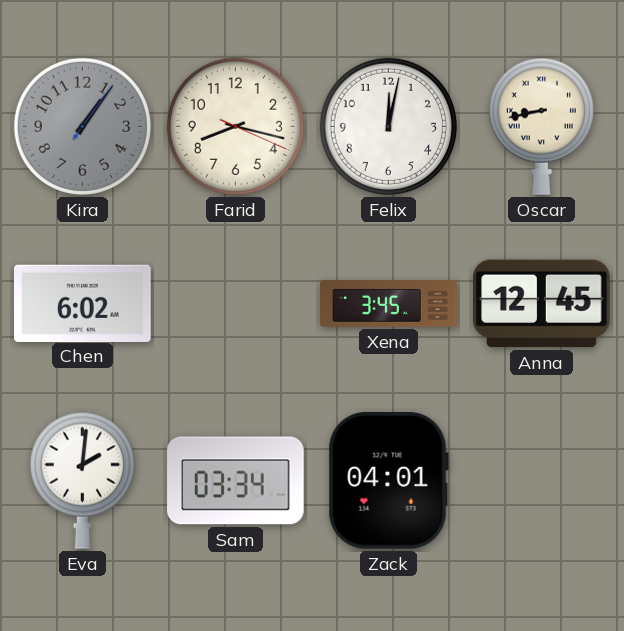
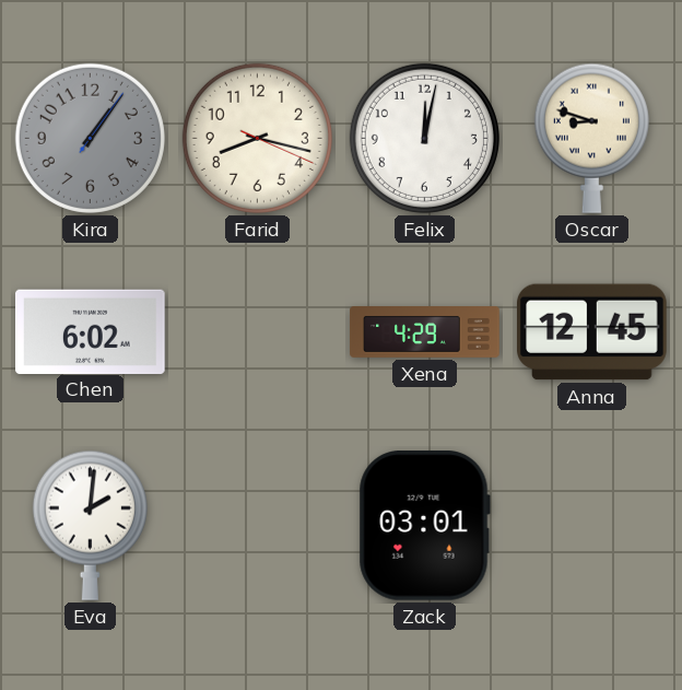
Oscar: 8:43 -> 8:48 (591, 138)
Xena: 3:45 -> 4:29 (425, 332)
Sam: 03:34 -> none (236, 481)
Zack: 04:01 -> 03:01 (424, 526)
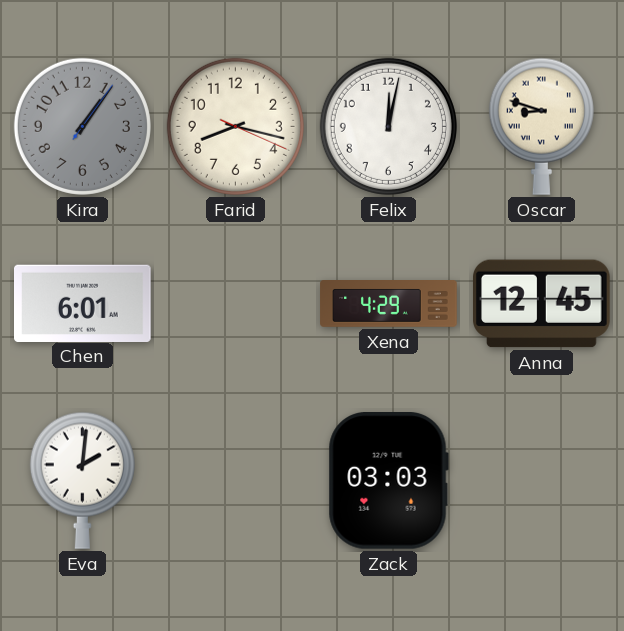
Chen: 6:02 -> 6:01 (83, 303)
Zack: 03:01 -> 03:03 (388, 481)
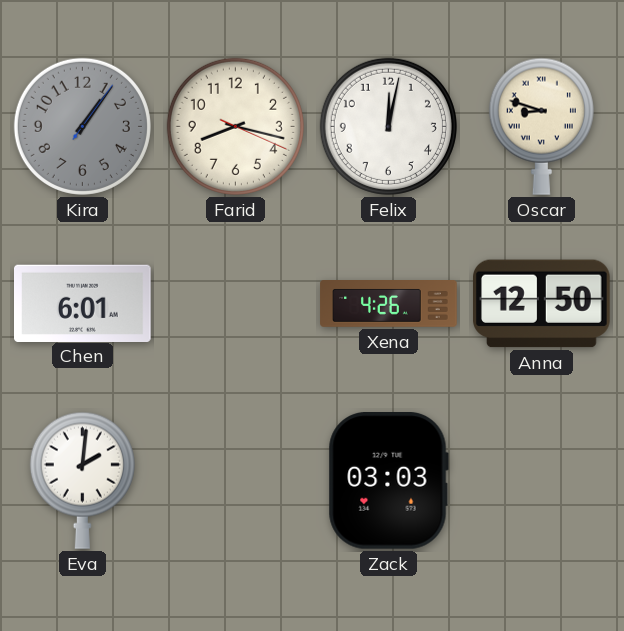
Xena: 4:29 -> 4:26 (389, 304)
Anna: 12:45 -> 12:50 (542, 304)
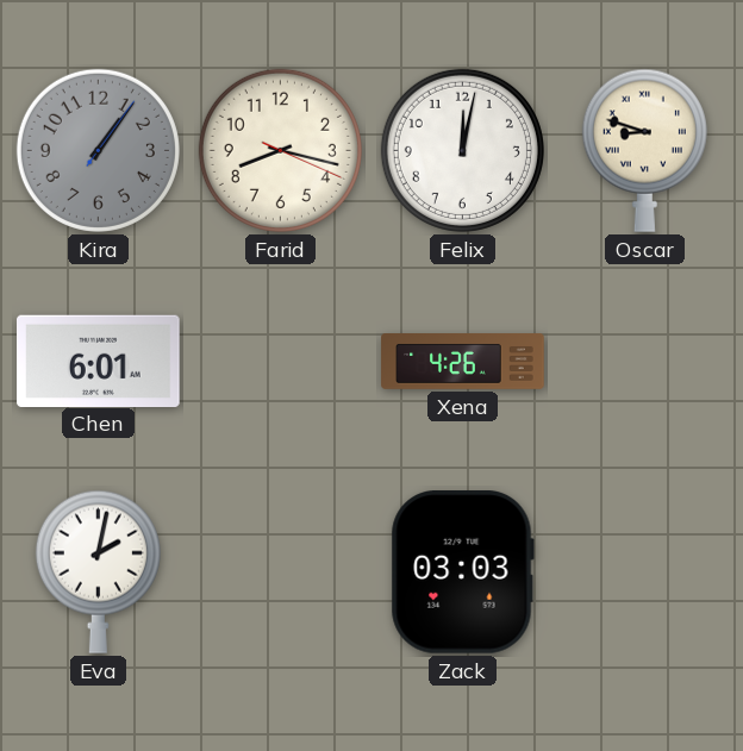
Anna: 12:50 -> none (542, 304)
Eva: 2:01 -> 2:02 (98, 571)
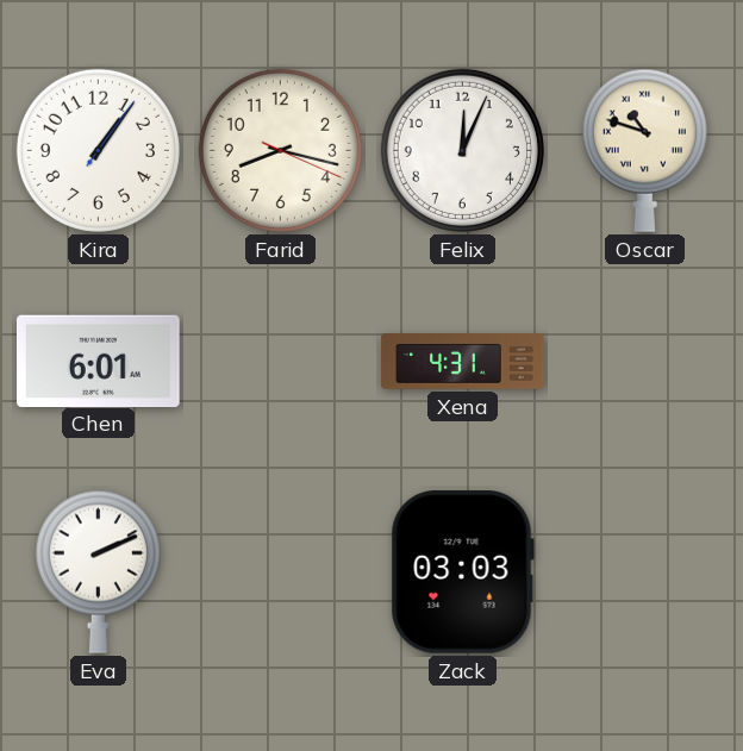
Kira dial: grey -> white (98, 150)
Felix: 12:02 -> 12:04 (462, 150)
Oscar: 8:48 -> 10:48 (644, 150)
Xena: 4:26 -> 4:31 (463, 362)
Eva: 2:02 -> 2:11 (98, 571)
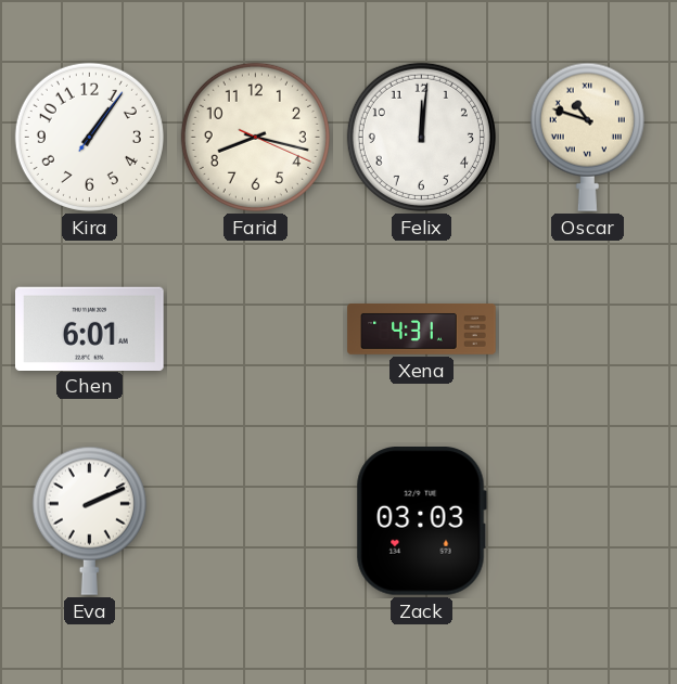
Felix: 12:04 -> 12:01 (421, 137)
